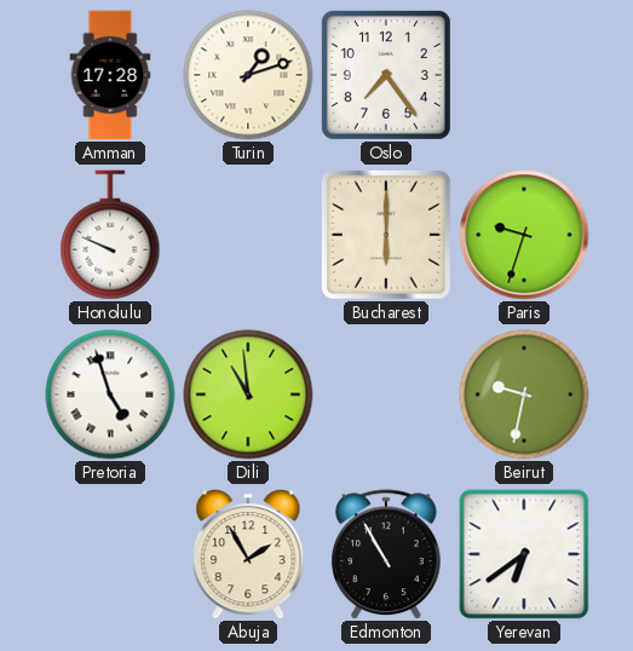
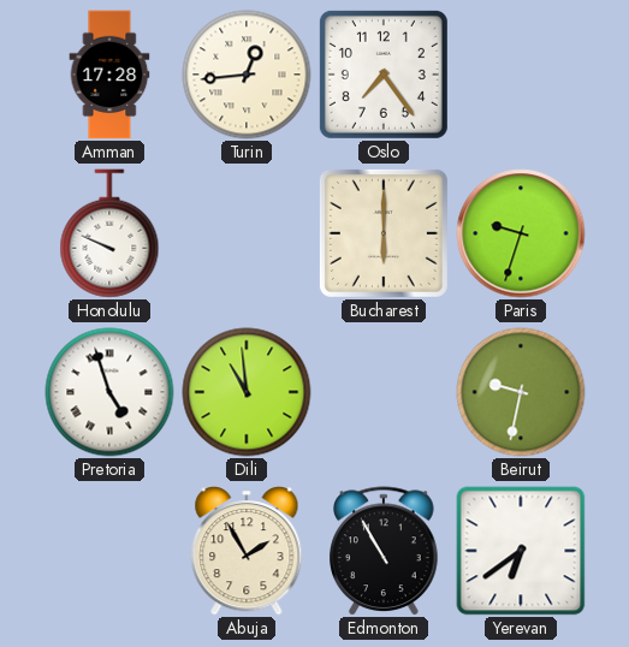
Turin: 1:12 -> 12:44 (247, 75)
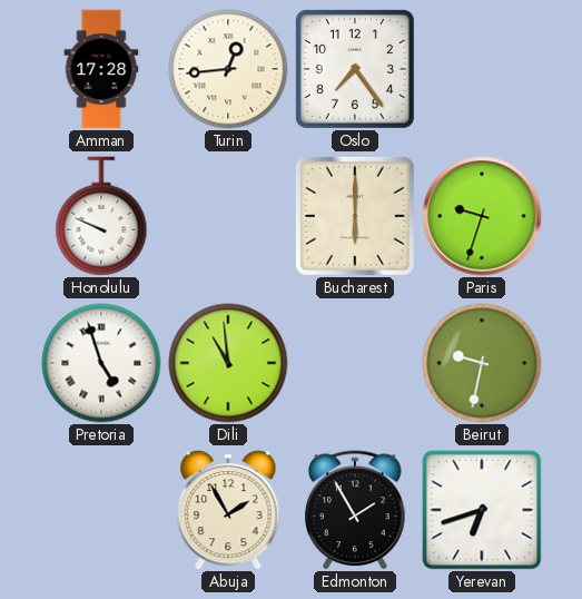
Edmonton: 10:55 -> 1:55 (355, 510)
Yerevan: 6:39 -> 6:42 (482, 510)
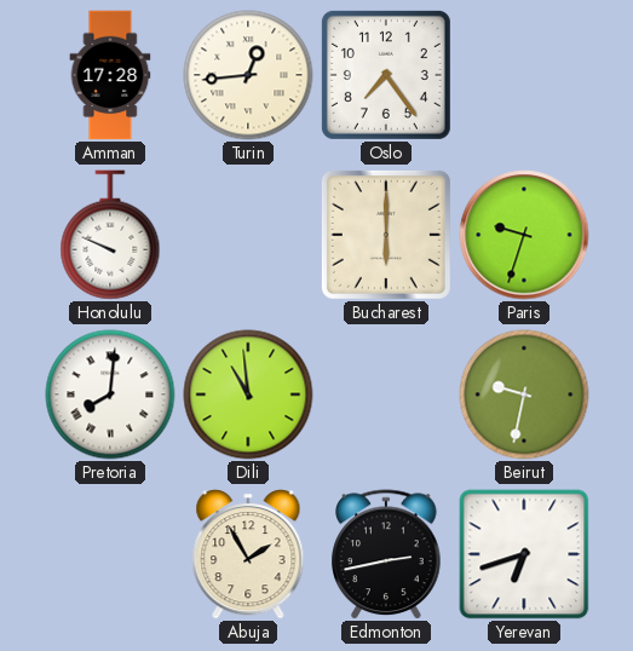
Pretoria: 4:57 -> 8:01 (110, 394)
Edmonton: 1:55 -> 2:43 (386, 554)
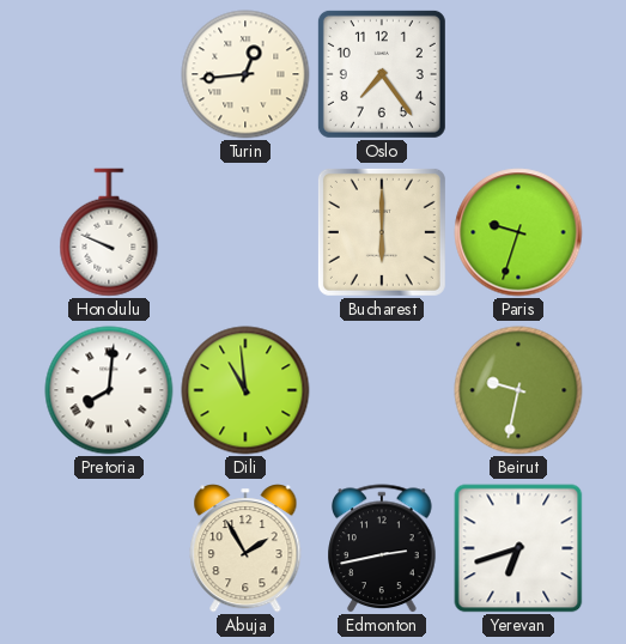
Amman: 17:28 -> none (110, 75)
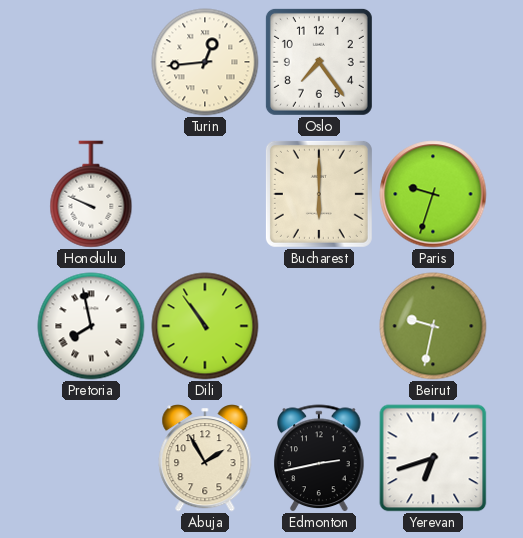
Pretoria: 8:01 -> 7:58 (91, 326)
Dili: 10:59 -> 10:54 (205, 326)
